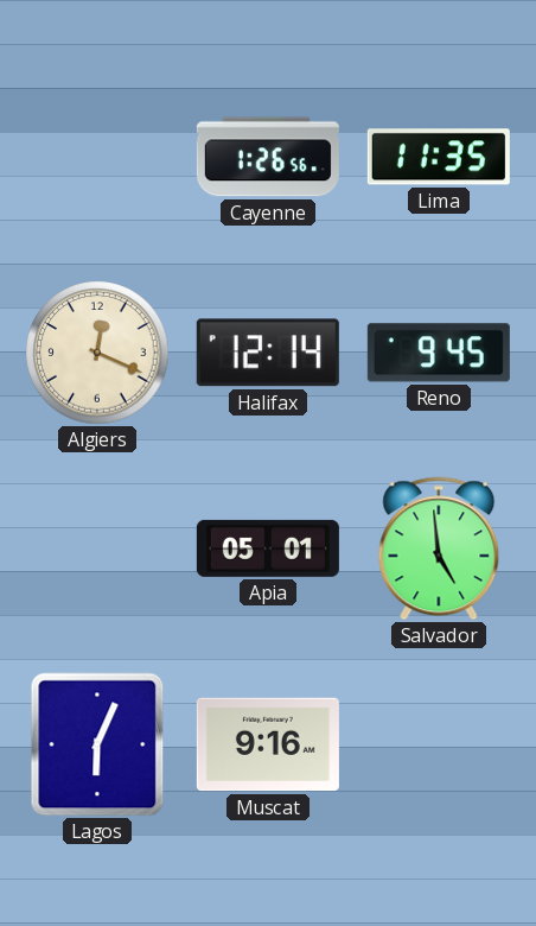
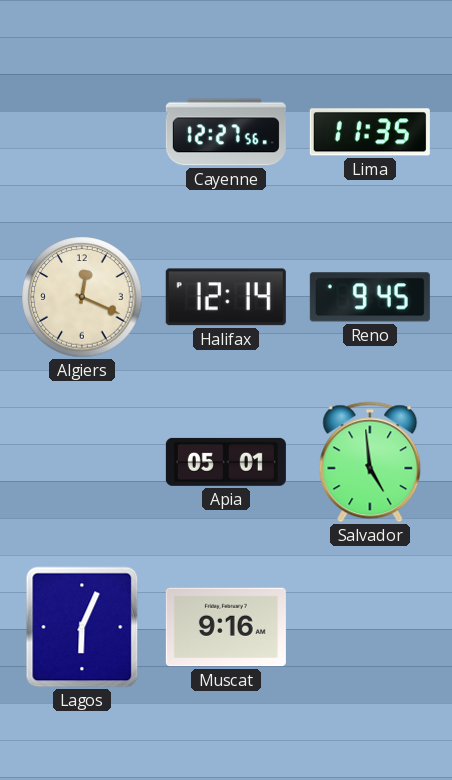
Cayenne: 1:26 -> 12:27 (226, 132)
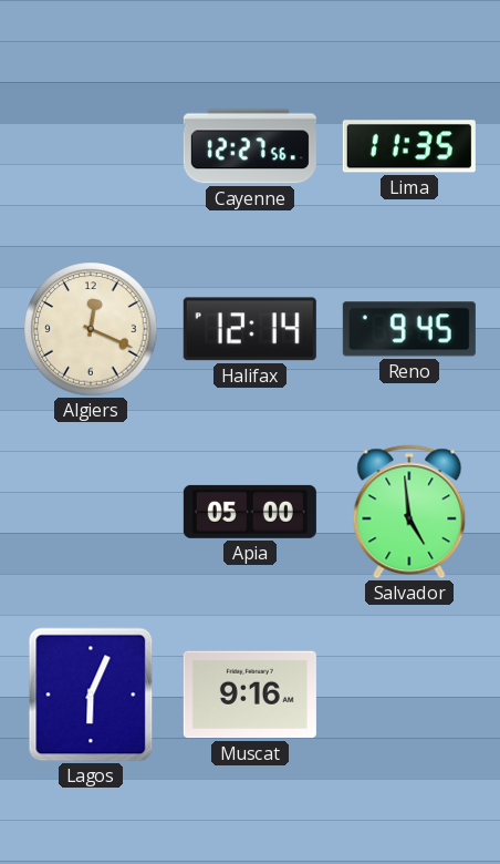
Apia: 05:01 -> 05:00 (250, 512)
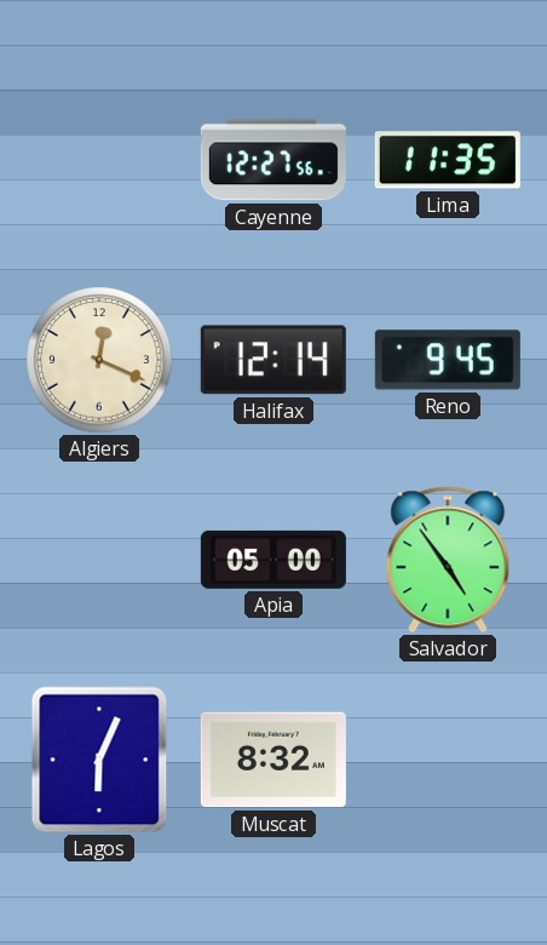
Salvador: 4:59 -> 4:54 (448, 560)
Muscat: 9:16 -> 8:32 (273, 760)
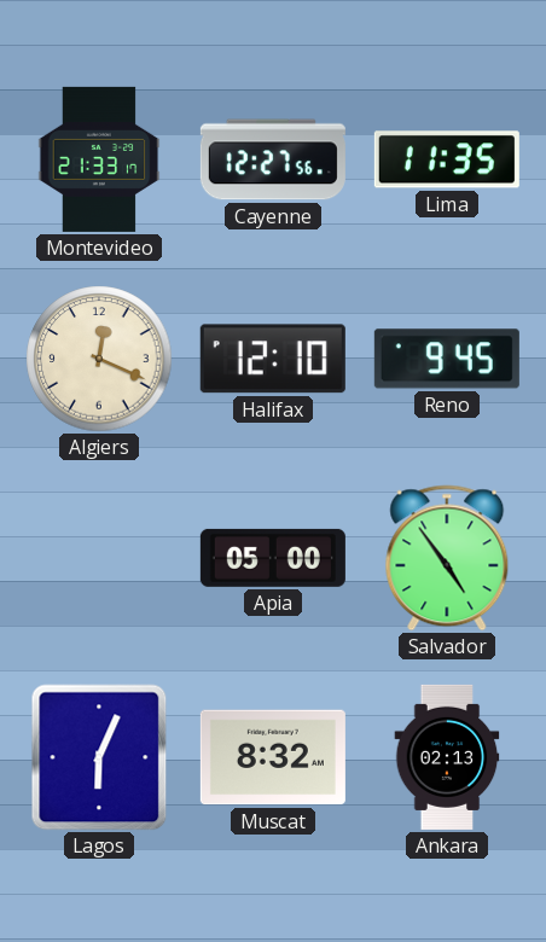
Montevideo: none -> 21:33 (99, 159)
Halifax: 12:14 -> 12:10 (273, 359)
Ankara: none -> 02:13 (447, 757)
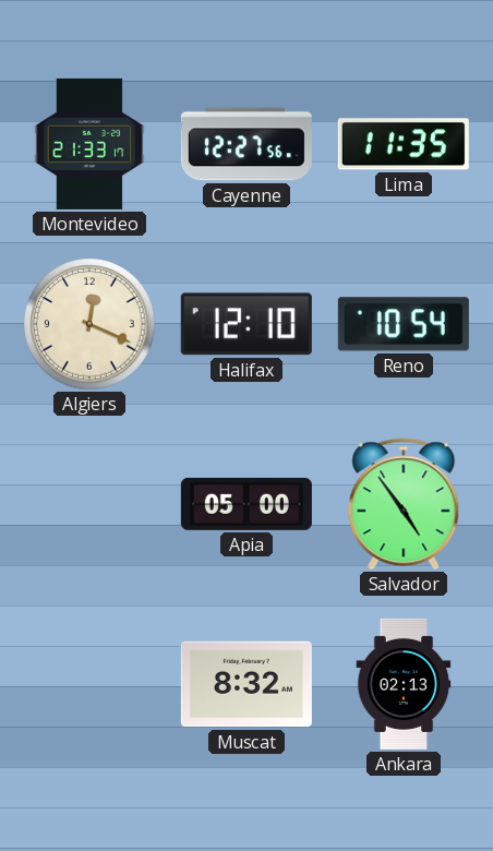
Reno: 9:45 -> 10:54 (404, 324)
Lagos: 6:04 -> none (99, 757)
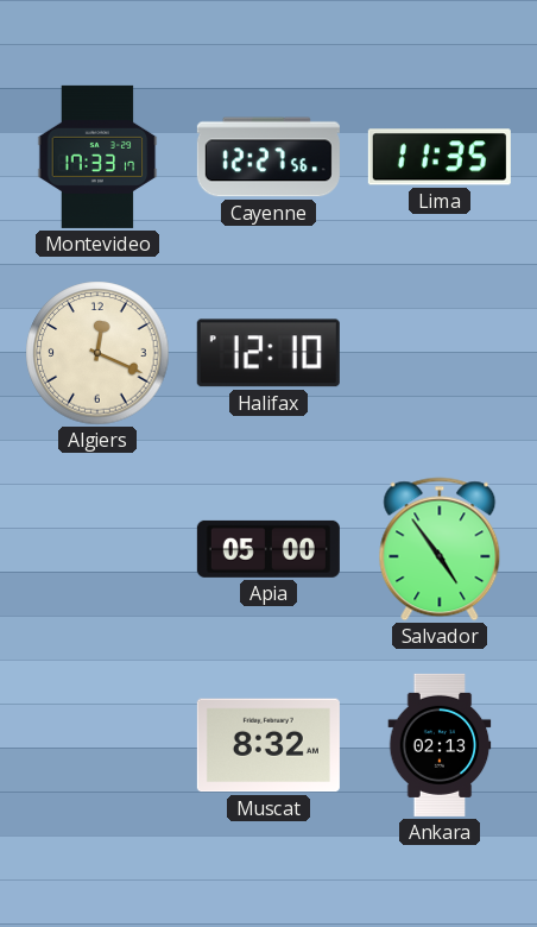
Montevideo: 21:33 -> 17:33 (97, 157)
Reno: 10:54 -> none (404, 324)
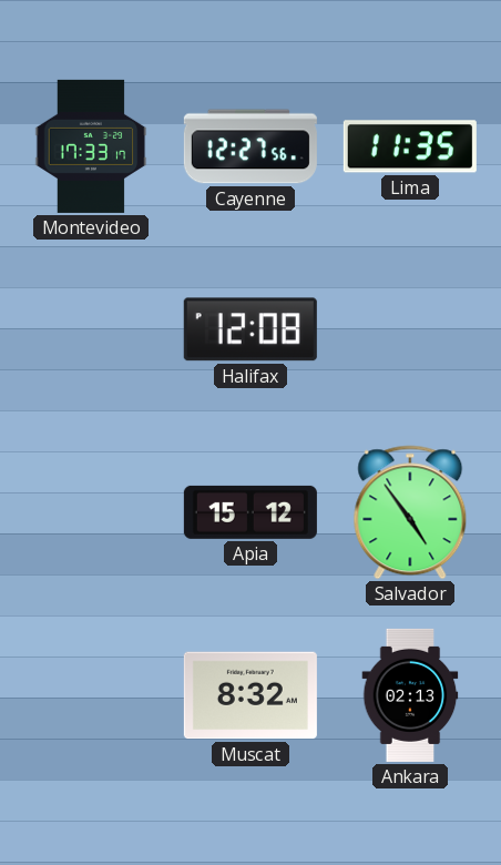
Algiers: 12:19 -> none (97, 353)
Halifax: 12:10 -> 12:08 (250, 329)
Apia: 05:00 -> 15:12 (250, 512)
